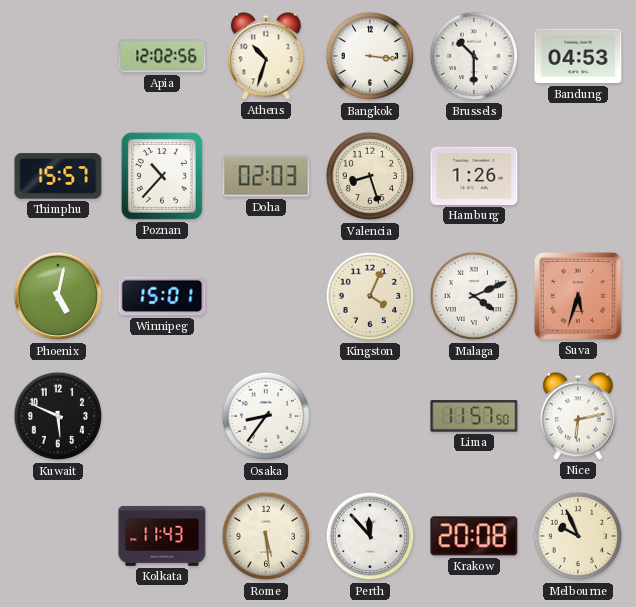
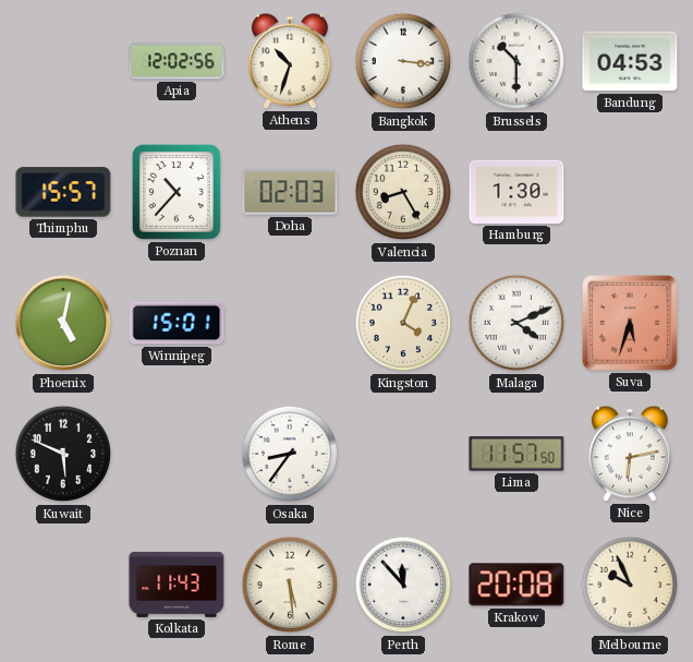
Valencia: 8:27 -> 8:25 (403, 192)
Hamburg: 1:26 -> 1:30 (516, 192)
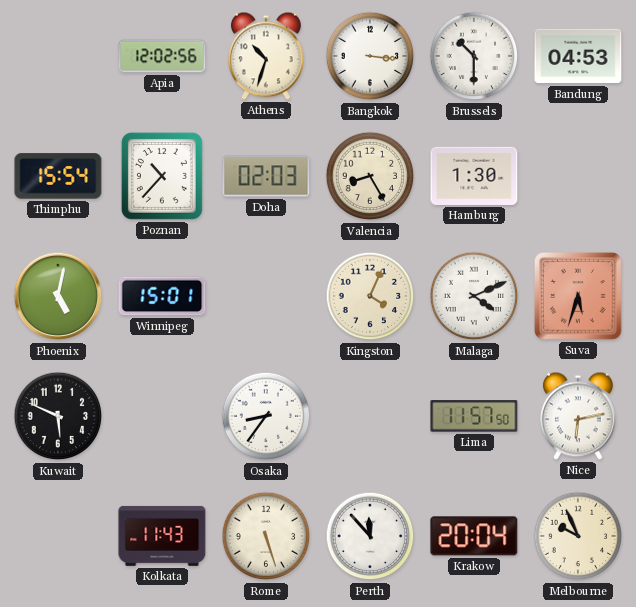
Thimphu: 15:57 -> 15:54 (58, 176)
Rome: 5:29 -> 5:27 (266, 536)
Krakow: 20:08 -> 20:04 (474, 536)
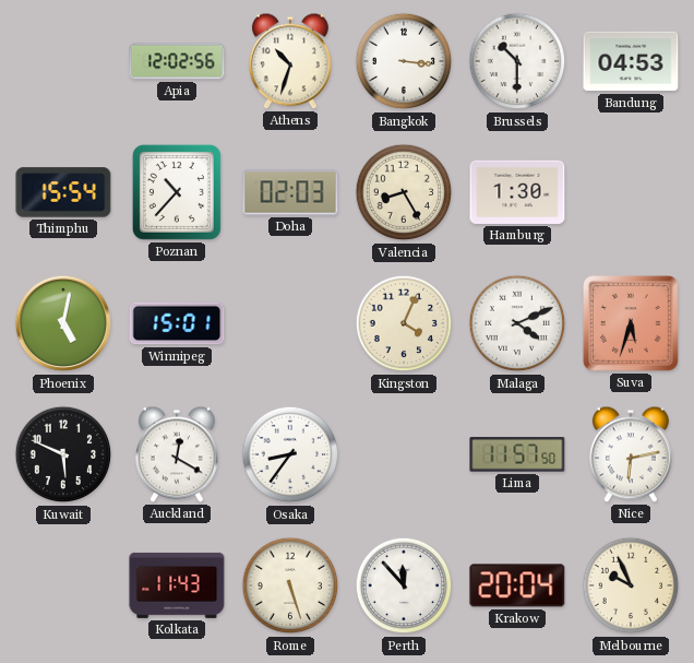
Auckland: none -> 12:20 (177, 454)
